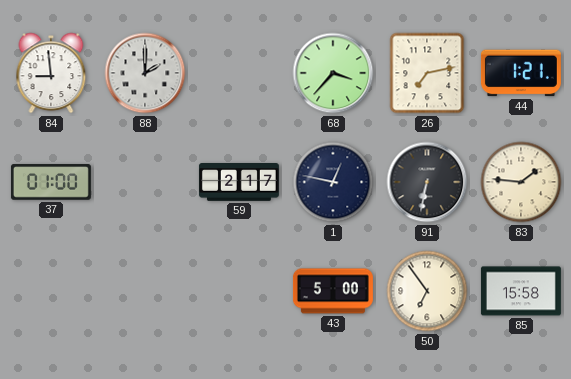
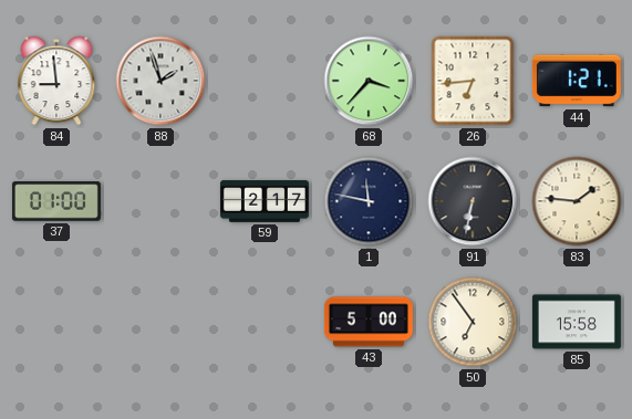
88: 2:00 -> 1:57 (160, 81)
26: 7:13 -> 6:44 (473, 81)
1: 12:47 -> 11:47 (369, 201)
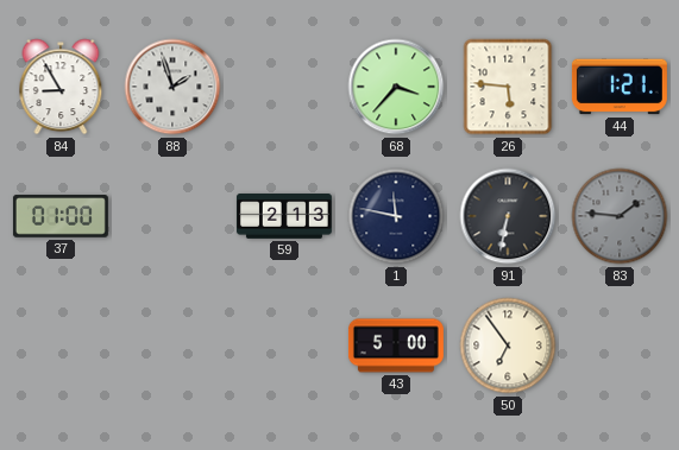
84: 8:59 -> 8:55 (61, 87)
26: 6:44 -> 5:46 (508, 87)
59: 2:17 -> 2:13 (284, 217)
83 dial: cream -> grey (620, 216)
85: 15:58 -> none (577, 322)
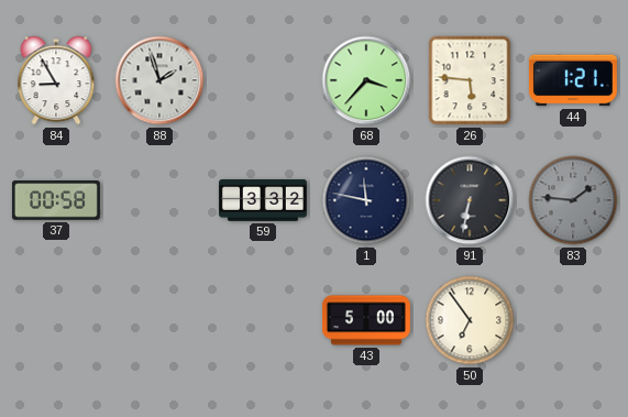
37: 01:00 -> 00:58 (56, 200)
59: 2:13 -> 3:32 (263, 201)
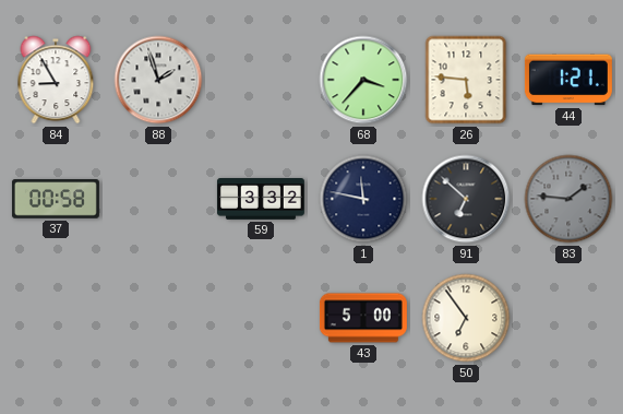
91: 6:32 -> 6:52 (466, 199)
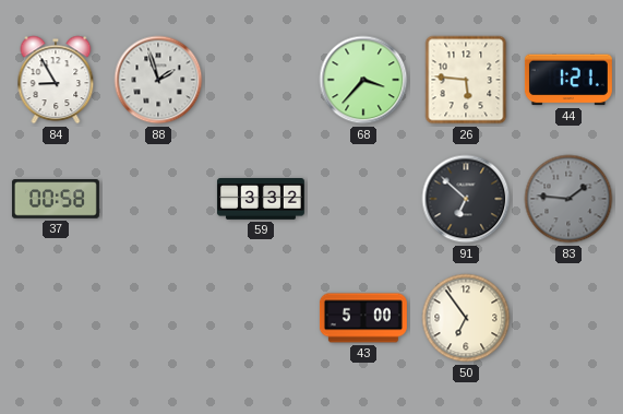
1: 11:47 -> none (363, 199)
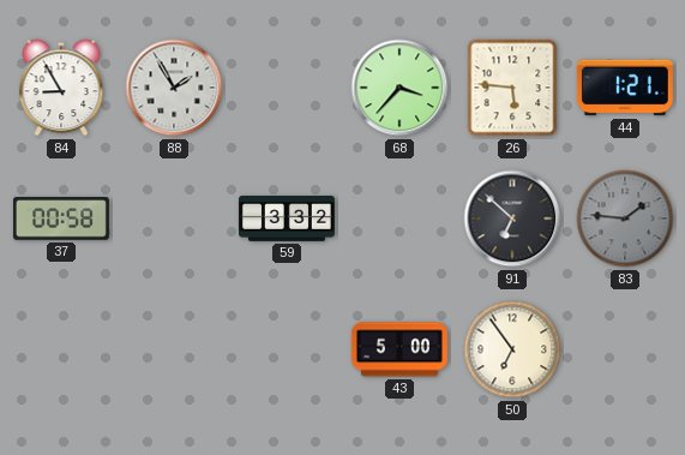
88: 1:57 -> 1:55 (174, 88)
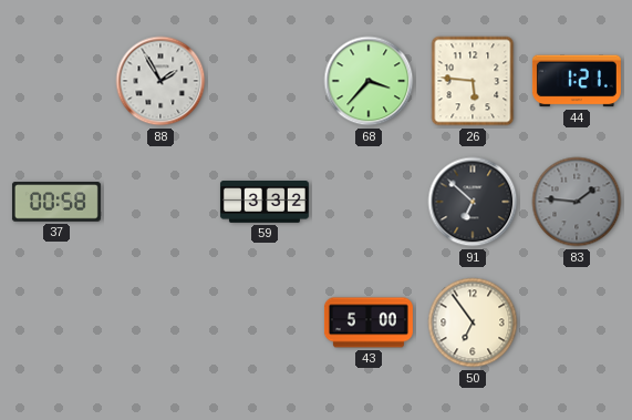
84: 8:55 -> none (61, 88)
